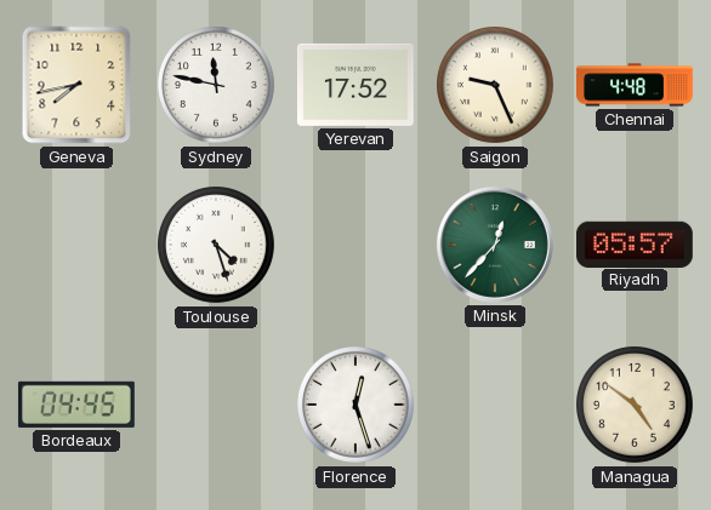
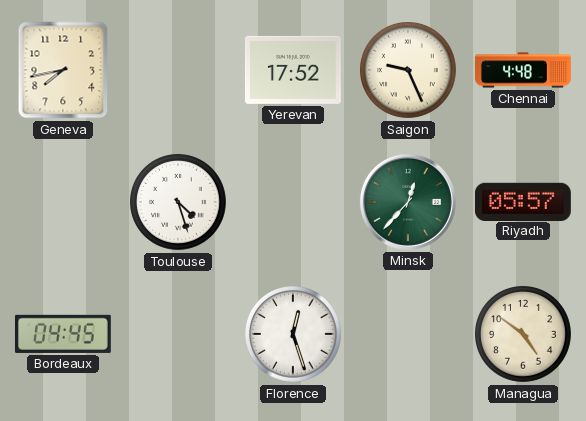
Sydney: 11:47 -> none (217, 86)
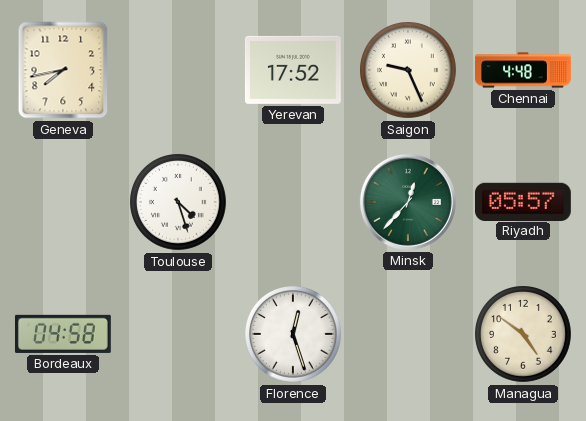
Bordeaux: 04:45 -> 04:58 (63, 334)
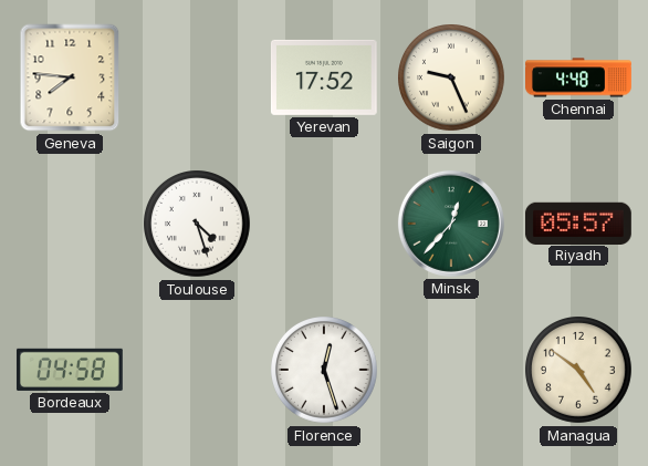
Geneva: 7:43 -> 7:46 (70, 77)
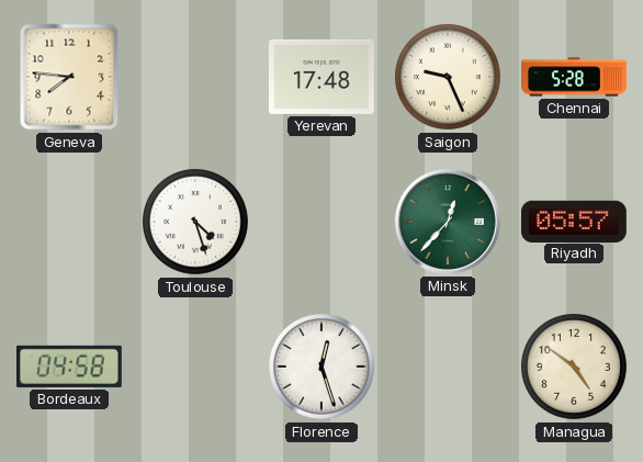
Yerevan: 17:52 -> 17:48 (321, 77)
Chennai: 4:48 -> 5:28 (575, 77)
